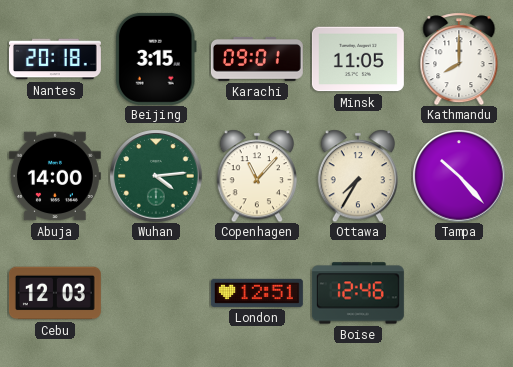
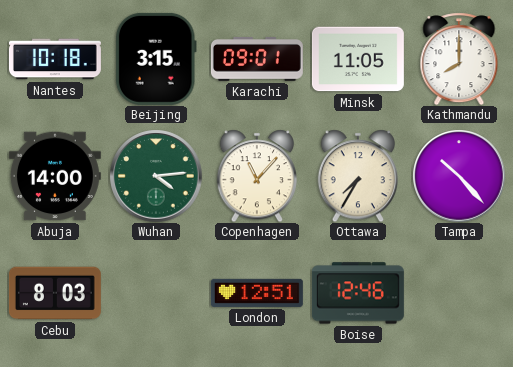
Nantes: 20:18 -> 10:18 (55, 59)
Cebu: 12:03 -> 8:03 (55, 293)
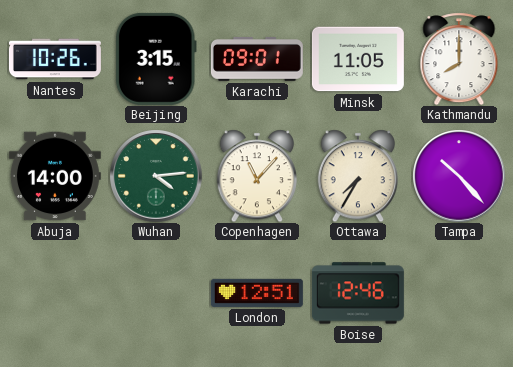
Nantes: 10:18 -> 10:26 (55, 59)
Cebu: 8:03 -> none (55, 293)
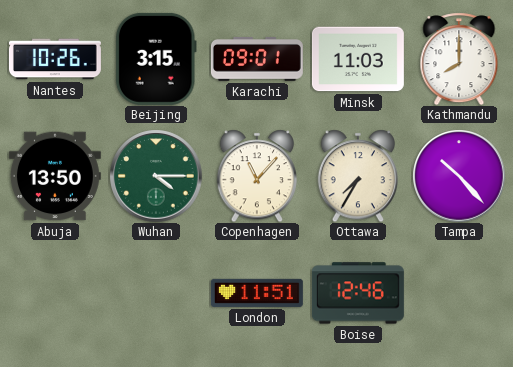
Minsk: 11:05 -> 11:03 (358, 59)
Abuja: 14:00 -> 13:50 (55, 176)
Wuhan: 4:14 -> 4:15 (156, 176)
London: 12:51 -> 11:51 (257, 293)
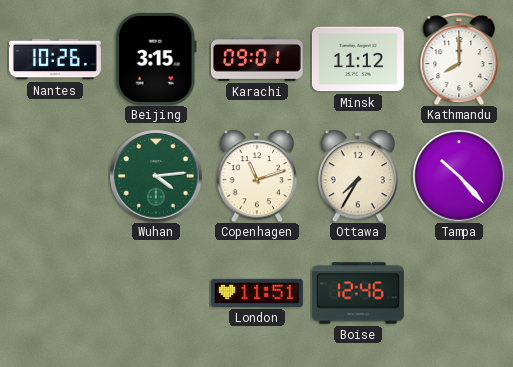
Minsk: 11:03 -> 11:12 (358, 59)
Abuja: 13:50 -> none (55, 176)
Wuhan: 4:15 -> 4:14 (156, 176)
Copenhagen: 11:07 -> 11:12 (256, 176)
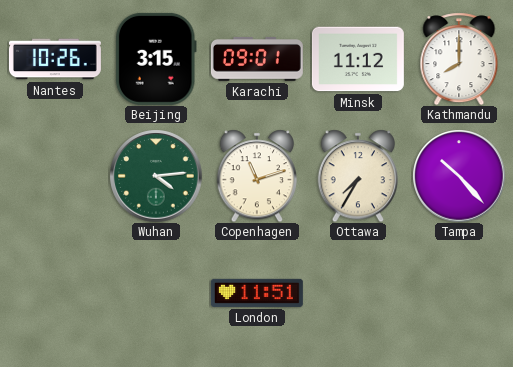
Boise: 12:46 -> none (358, 293)
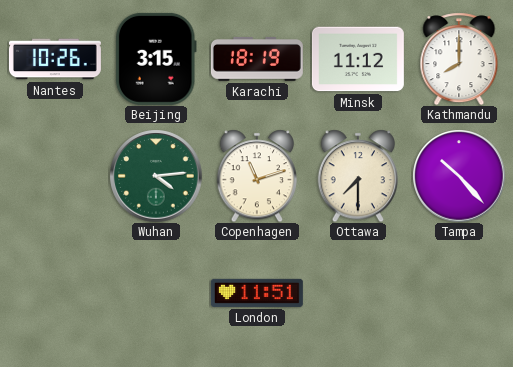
Karachi: 09:01 -> 18:19 (257, 59)
Ottawa: 7:35 -> 7:30 (357, 176)
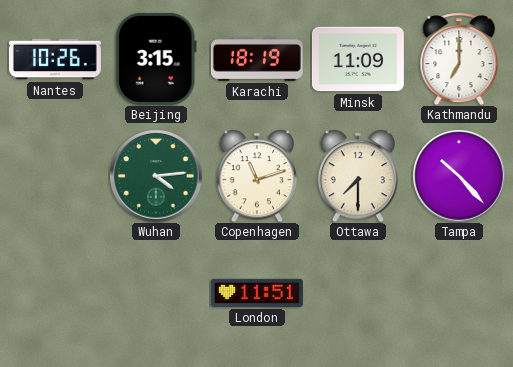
Minsk: 11:12 -> 11:09 (358, 59)
Kathmandu: 8:00 -> 7:00 (459, 59)
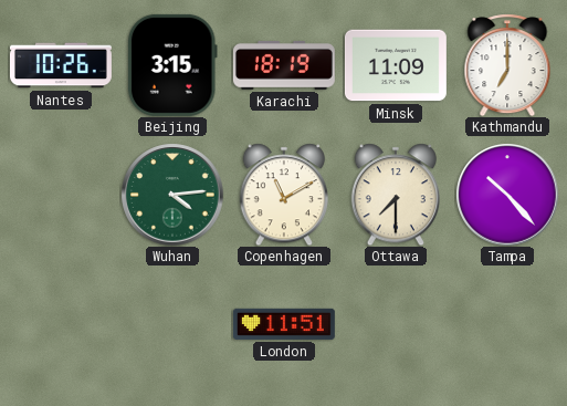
Copenhagen: 11:12 -> 11:10 (283, 195)
